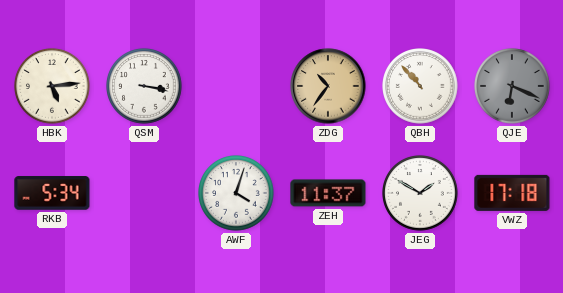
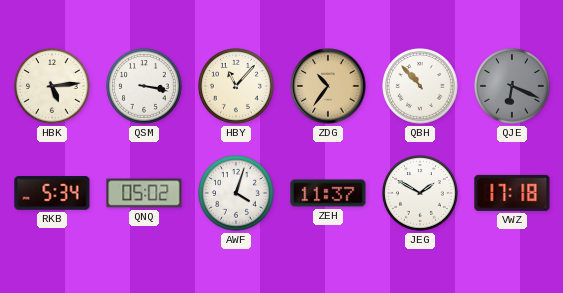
HBY: none -> 11:07 (237, 87)
QNQ: none -> 05:02 (144, 193)
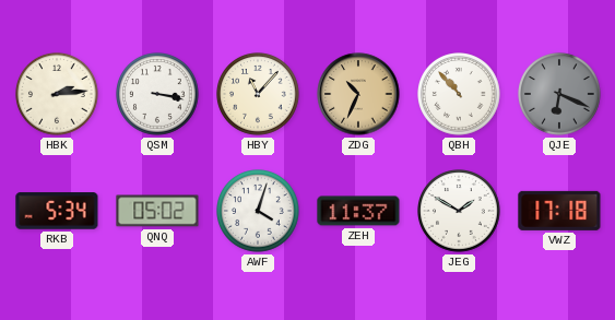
HBK: 5:14 -> 2:14 (58, 95)
ZDG: 10:36 -> 10:34 (358, 94)
